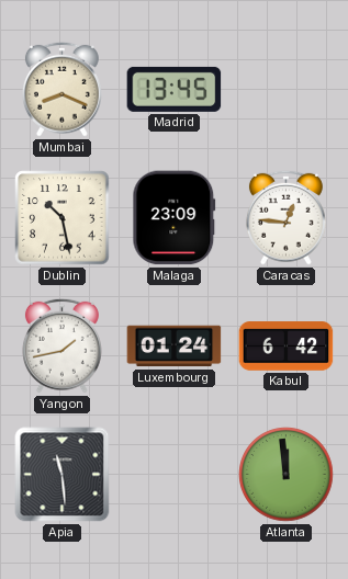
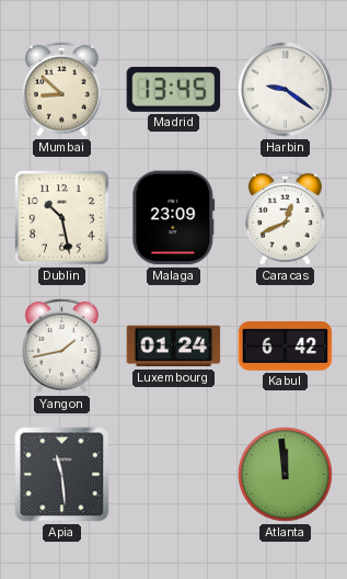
Mumbai: 8:19 -> 8:52 (61, 89)
Harbin: none -> 9:21 (286, 90)
Caracas: 12:46 -> 12:41 (285, 217)
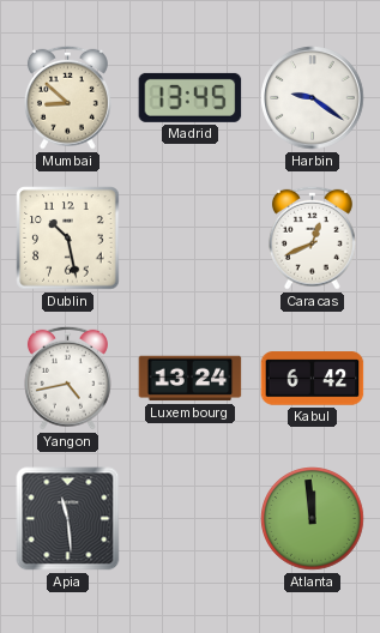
Malaga: 23:09 -> none (174, 218)
Yangon: 1:43 -> 4:43 (67, 378)
Luxembourg: 01:24 -> 13:24 (191, 379)
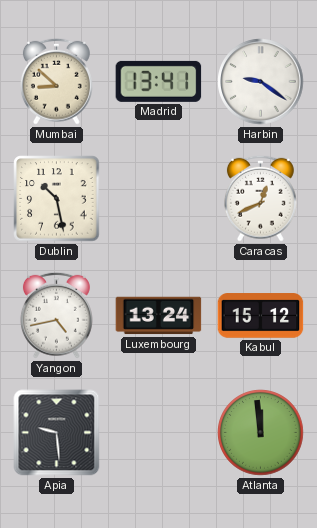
Madrid: 13:45 -> 13:41 (159, 81)
Kabul: 6:42 -> 15:12 (261, 316)
Apia: 11:29 -> 9:29 (57, 433)
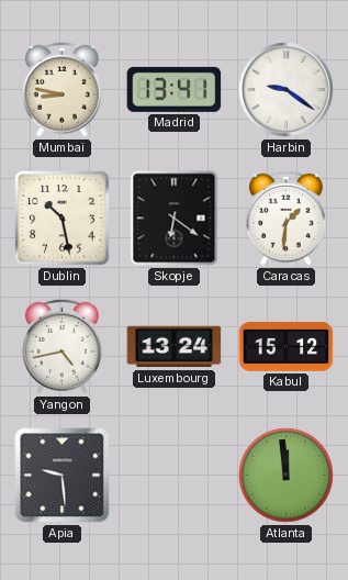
Mumbai: 8:52 -> 8:47 (61, 89)
Skopje: none -> 6:21 (175, 219)
Caracas: 12:41 -> 1:31 (285, 217)
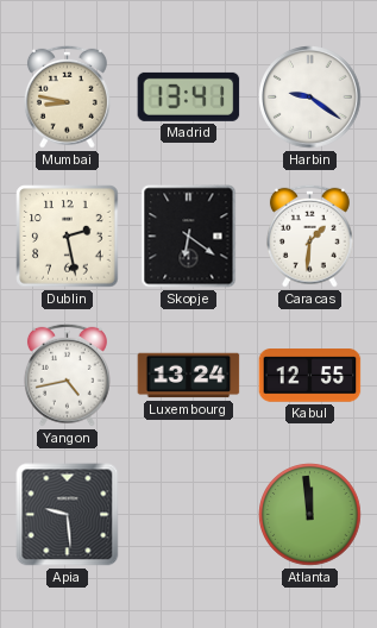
Dublin: 10:28 -> 2:28 (68, 237)
Kabul: 15:12 -> 12:55 (310, 376)
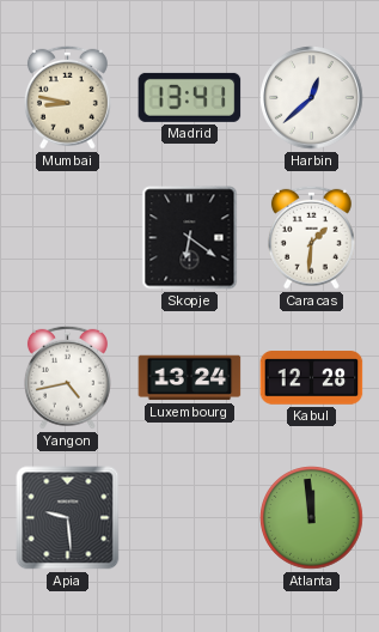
Harbin: 9:21 -> 12:38 (312, 98)
Dublin: 2:28 -> none (68, 237)
Kabul: 12:55 -> 12:28 (312, 378)
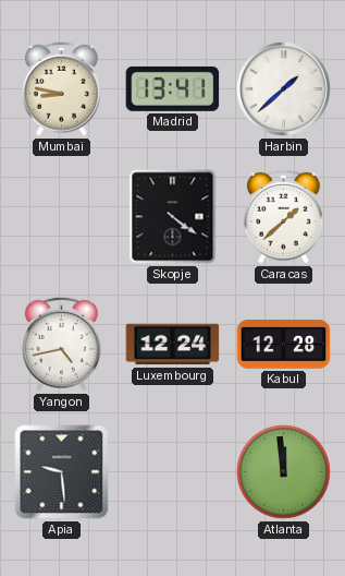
Harbin: 12:38 -> 1:38 (284, 89)
Skopje: 6:21 -> 4:21 (173, 217)
Caracas: 1:31 -> 1:38 (283, 216)
Luxembourg: 13:24 -> 12:24 (173, 345)
